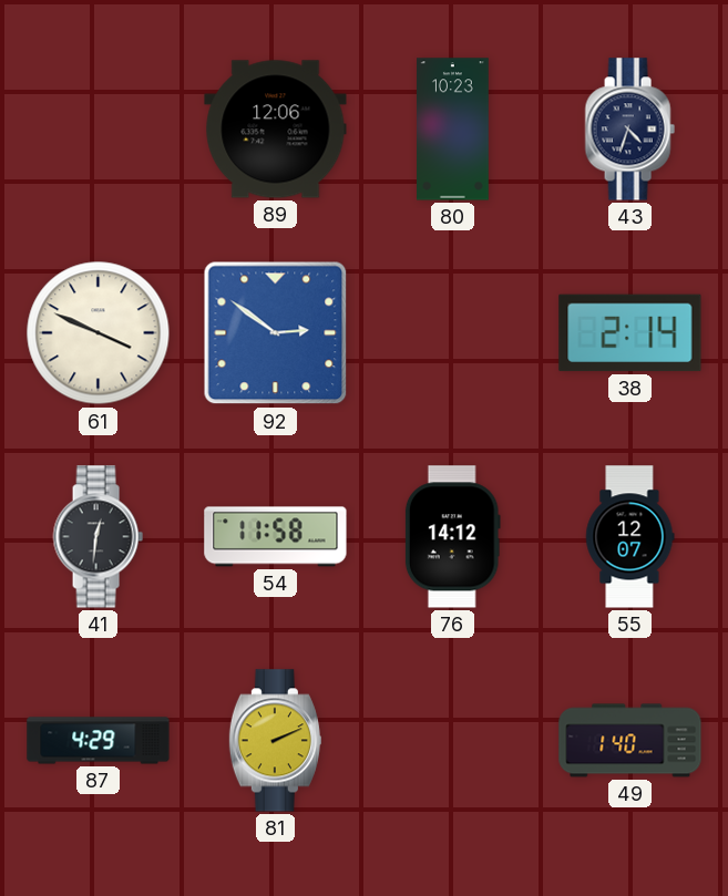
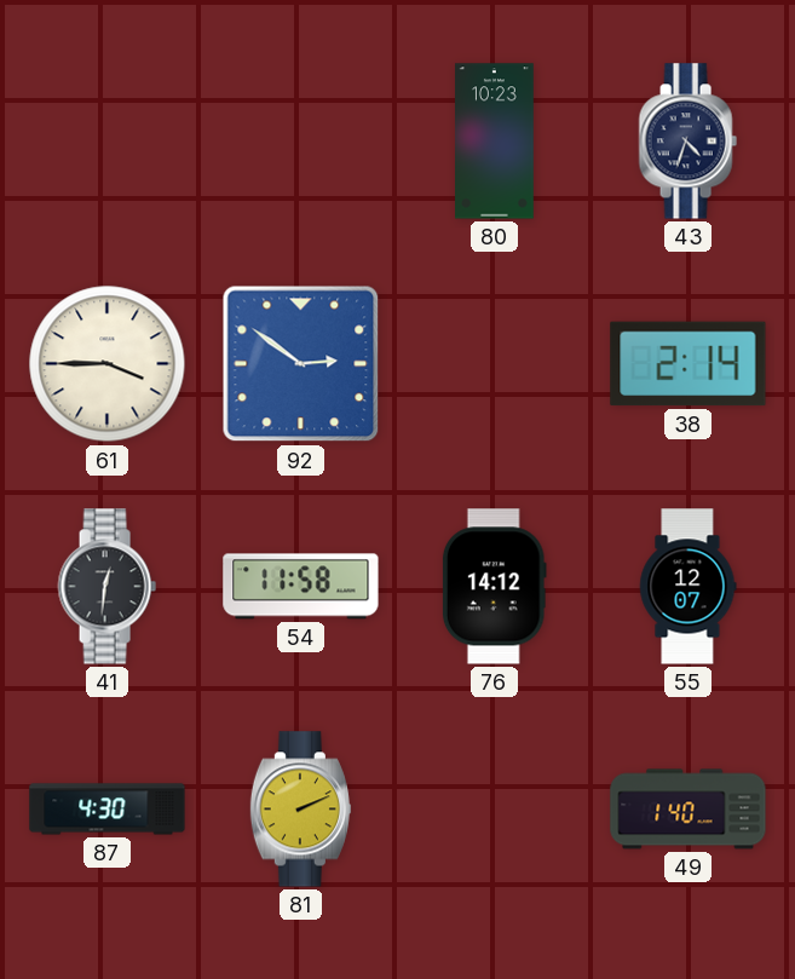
89: 12:06 -> none (276, 130)
61: 3:49 -> 3:45 (108, 364)
87: 4:29 -> 4:30 (108, 810)
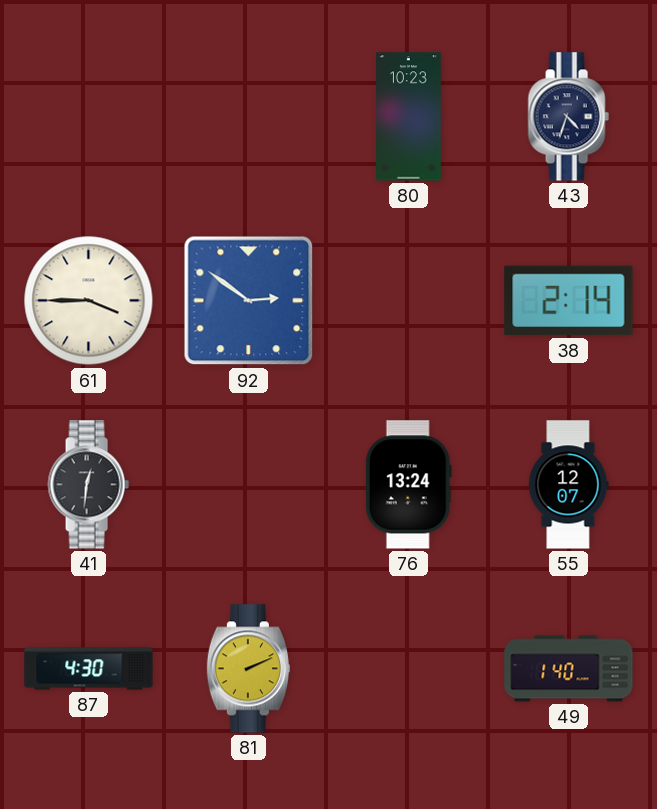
54: 11:58 -> none (301, 587)
76: 14:12 -> 13:24 (408, 485)
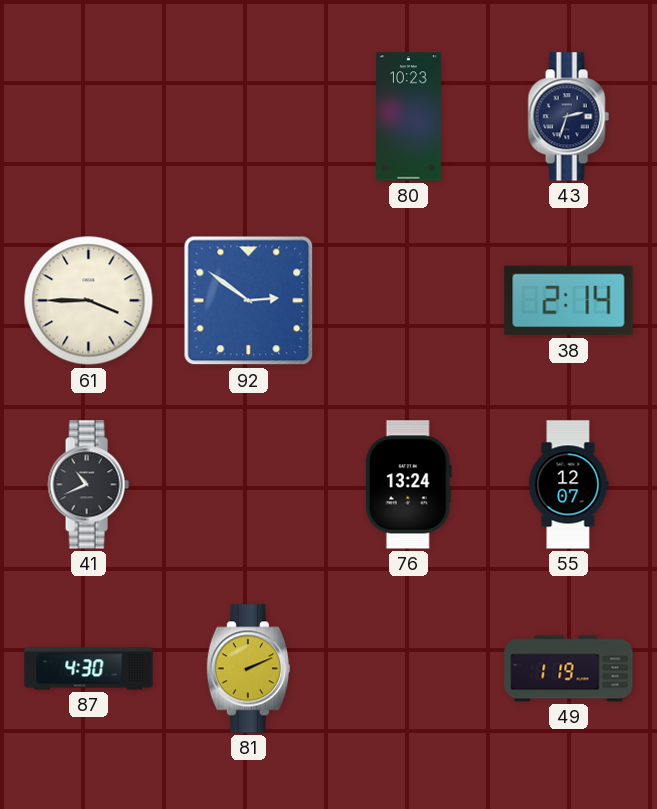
43: 4:33 -> 2:33 (568, 117)
41: 12:31 -> 10:41 (88, 485)
49: 1:40 -> 1:19 (569, 669)
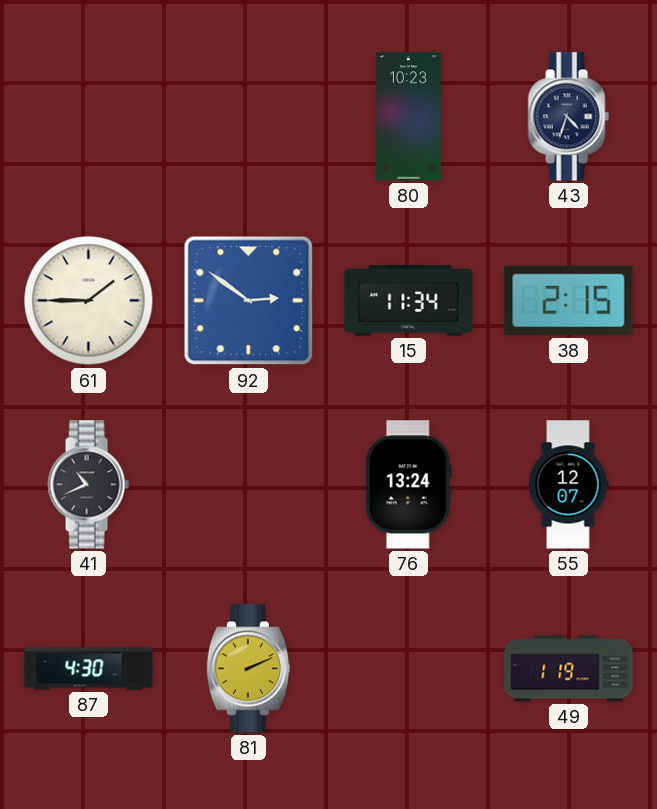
43: 2:33 -> 4:33 (568, 117)
61: 3:45 -> 1:45 (89, 301)
15: none -> 11:34 (409, 300)
38: 2:14 -> 2:15 (569, 301)
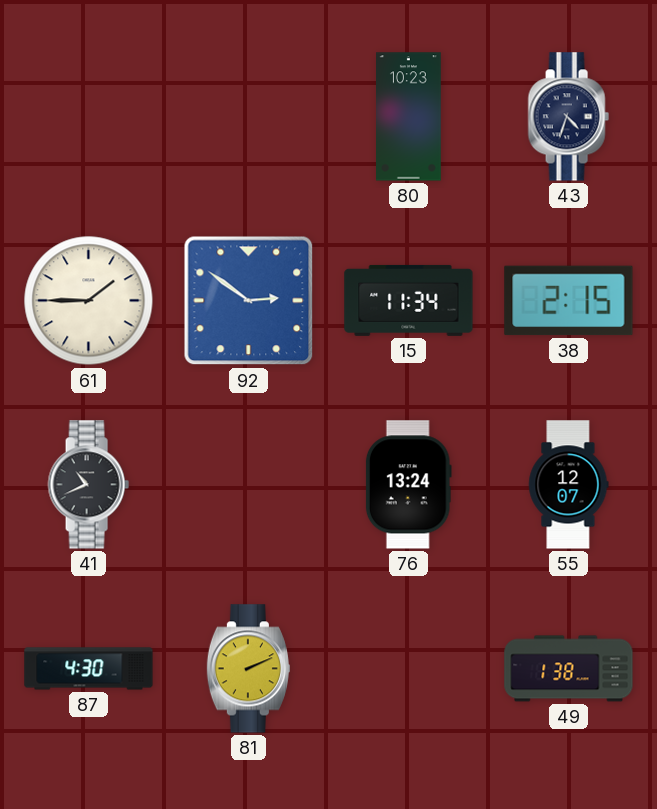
49: 1:19 -> 1:38 (569, 669)
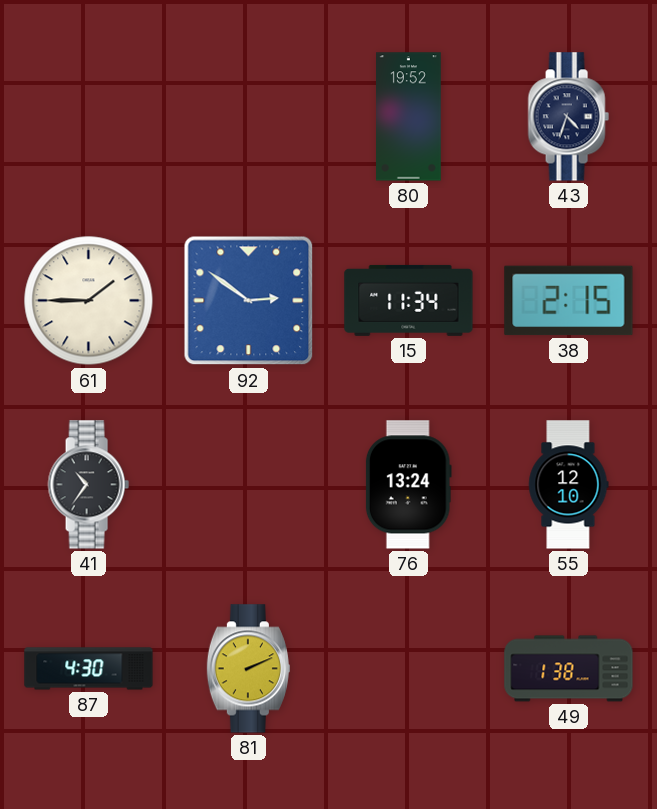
80: 10:23 -> 19:52 (409, 117)
41: 10:41 -> 10:36 (88, 485)
55: 12:07 -> 12:10 (569, 485)
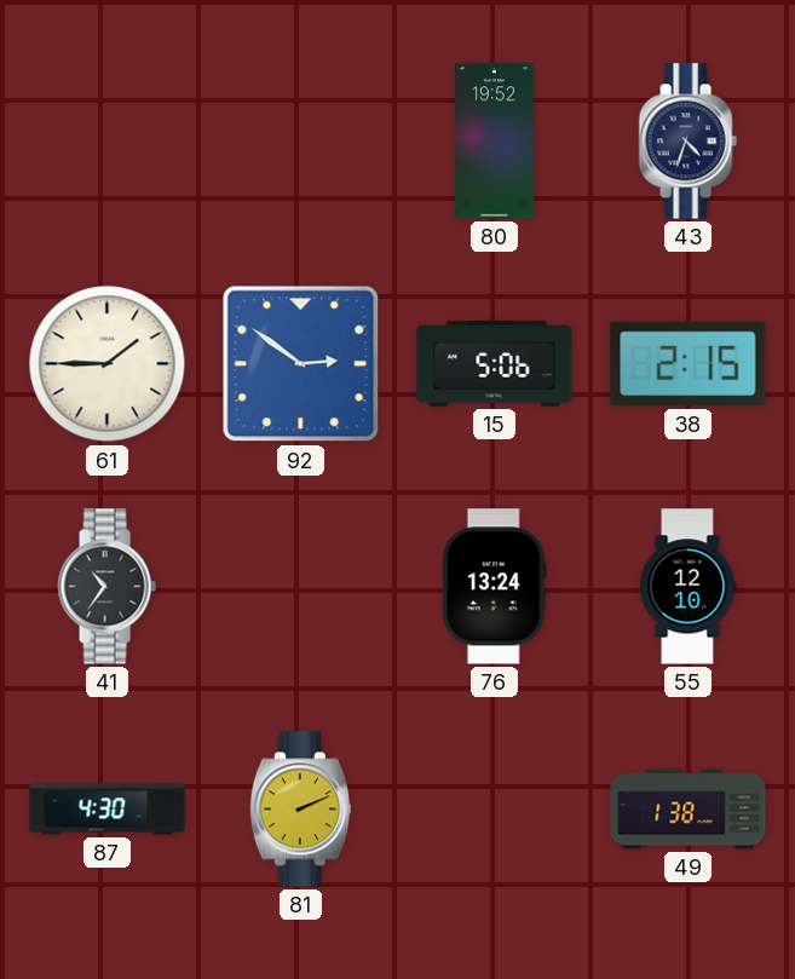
15: 11:34 -> 5:06 (495, 363)
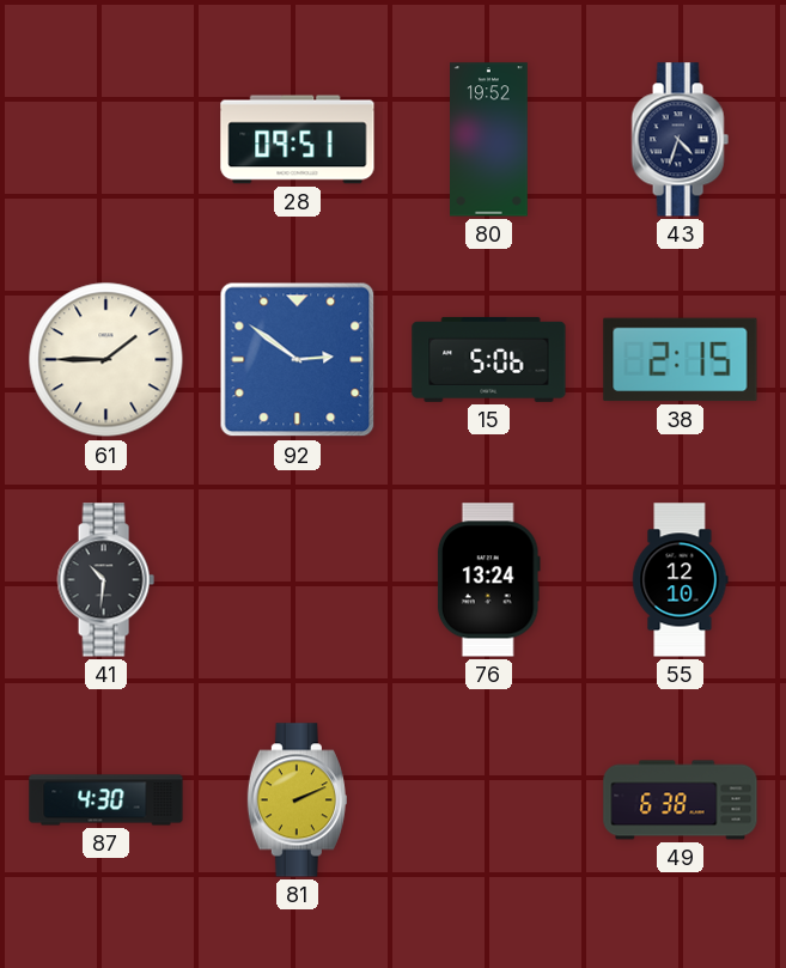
28: none -> 09:51 (298, 140)
41: 10:36 -> 10:31 (105, 580)
49: 1:38 -> 6:38 (681, 800)
